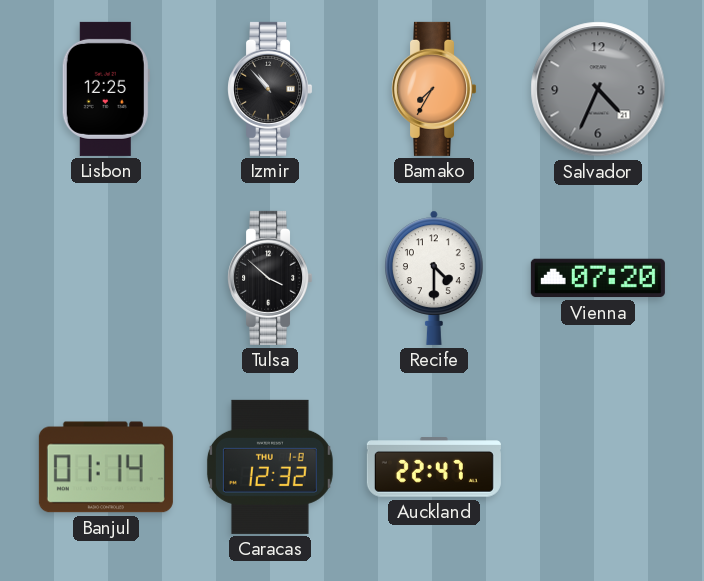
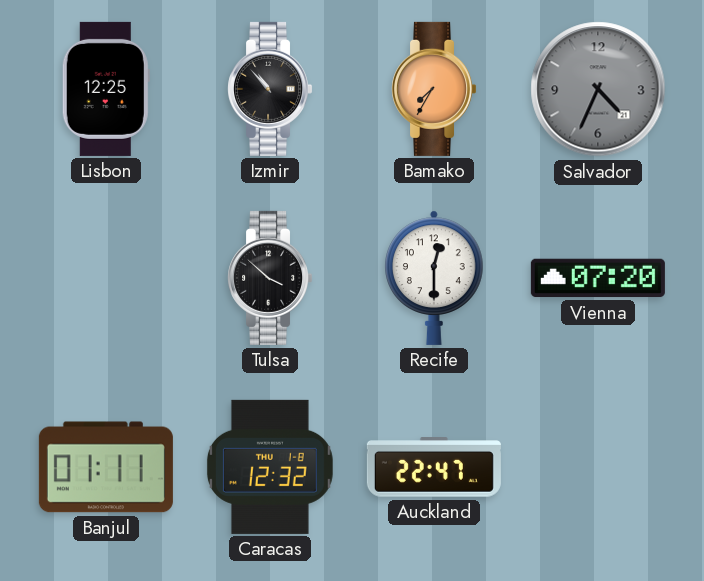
Recife: 4:30 -> 12:30 (435, 278)
Banjul: 01:14 -> 01:11 (106, 467)
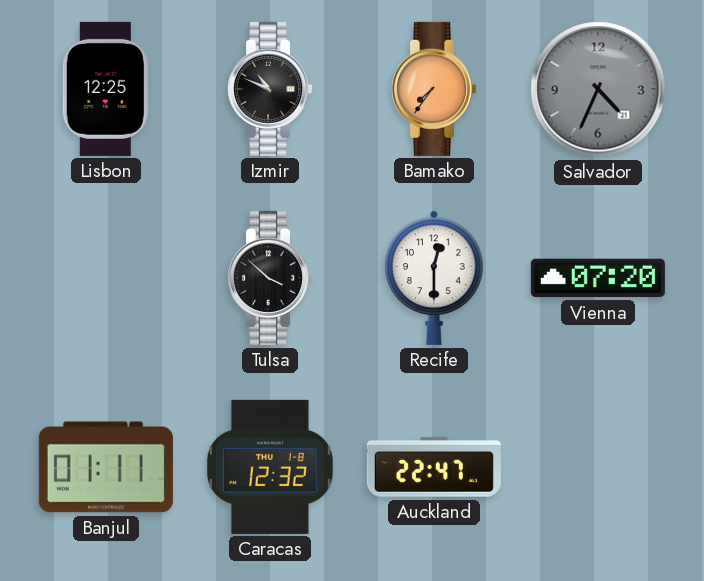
Izmir: 10:53 -> 10:49 (270, 89)
Bamako: 7:35 -> 7:36 (434, 89)
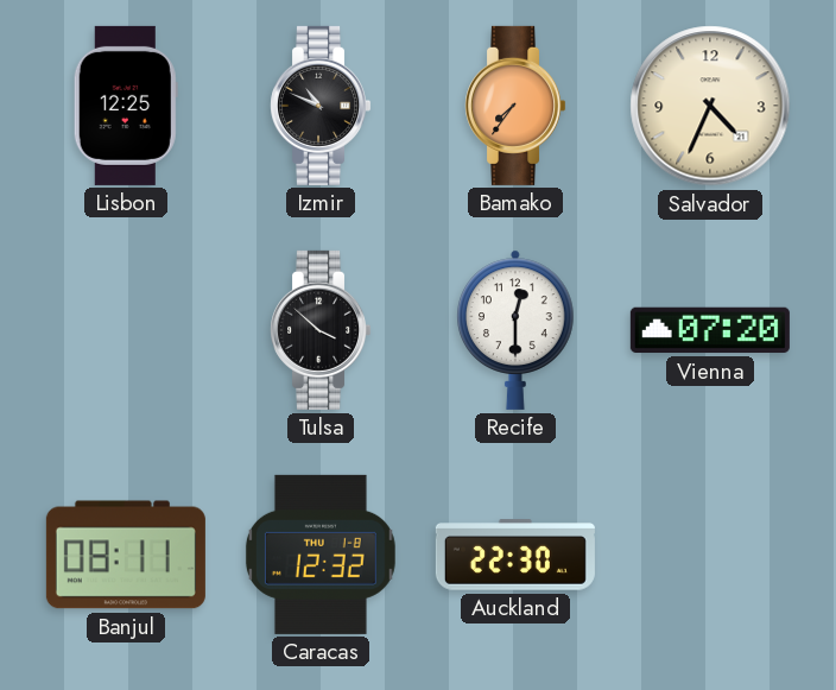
Salvador dial: grey -> cream (710, 106)
Banjul: 01:11 -> 08:11 (126, 555)
Auckland: 22:47 -> 22:30 (515, 555)
